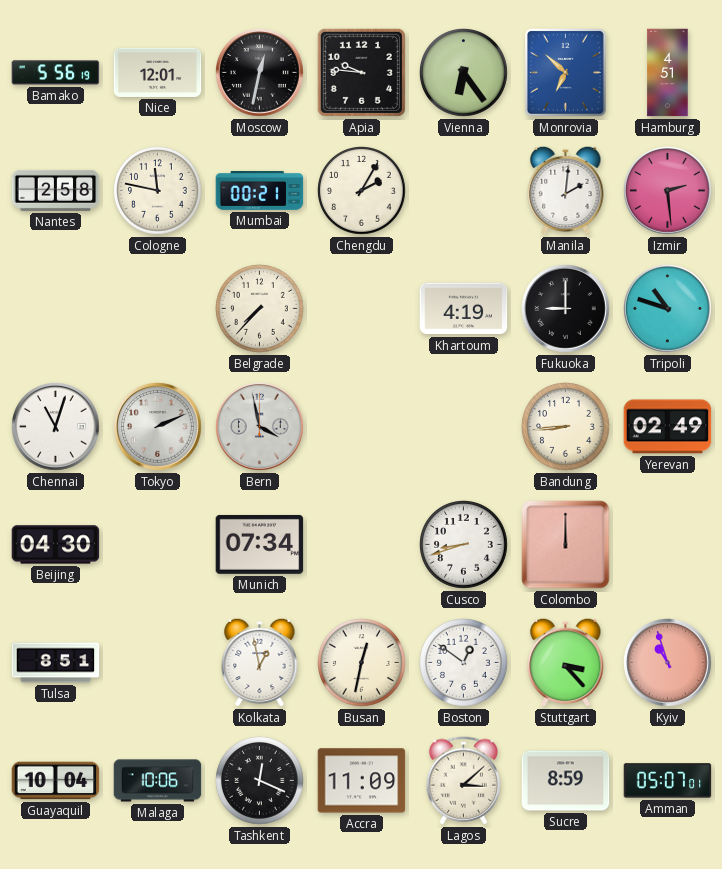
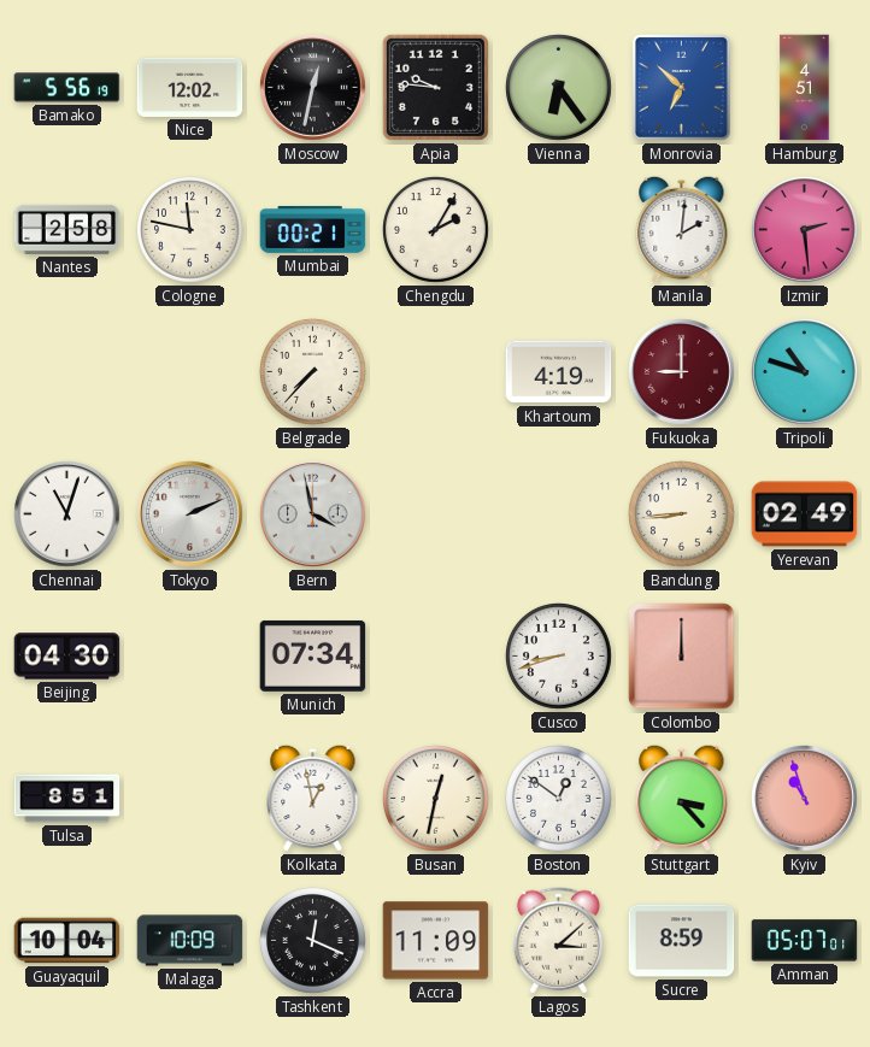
Nice: 12:01 -> 12:02 (190, 87)
Fukuoka dial: black -> burgundy (682, 372)
Malaga: 10:06 -> 10:09 (190, 941)
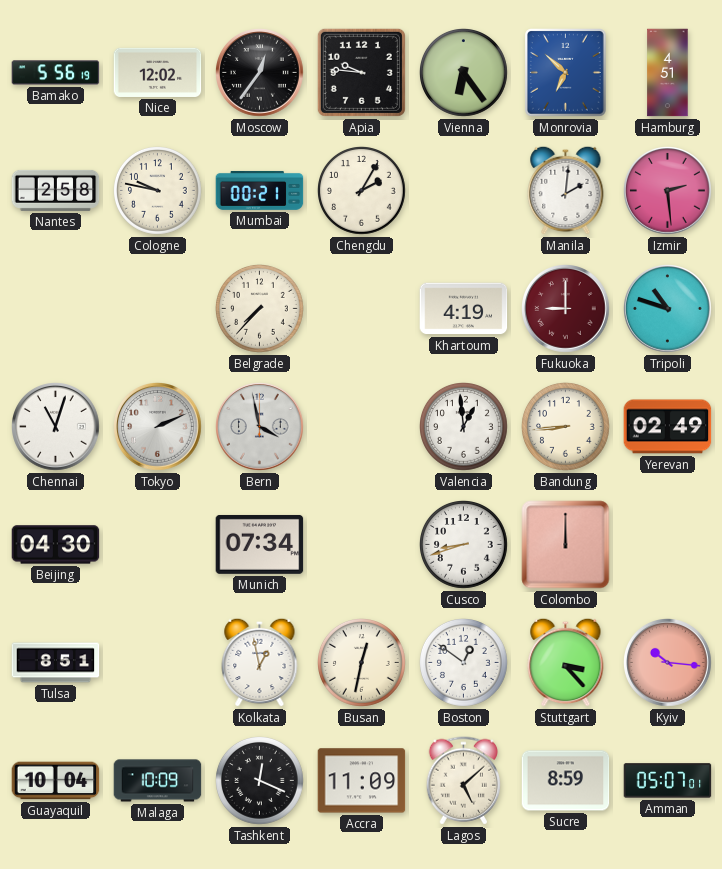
Moscow: 12:32 -> 12:36 (260, 73)
Cologne: 11:47 -> 9:47 (158, 191)
Valencia: none -> 12:59 (464, 427)
Kyiv: 10:57 -> 10:16 (668, 663)
Lagos: 3:08 -> 5:08 (463, 781)
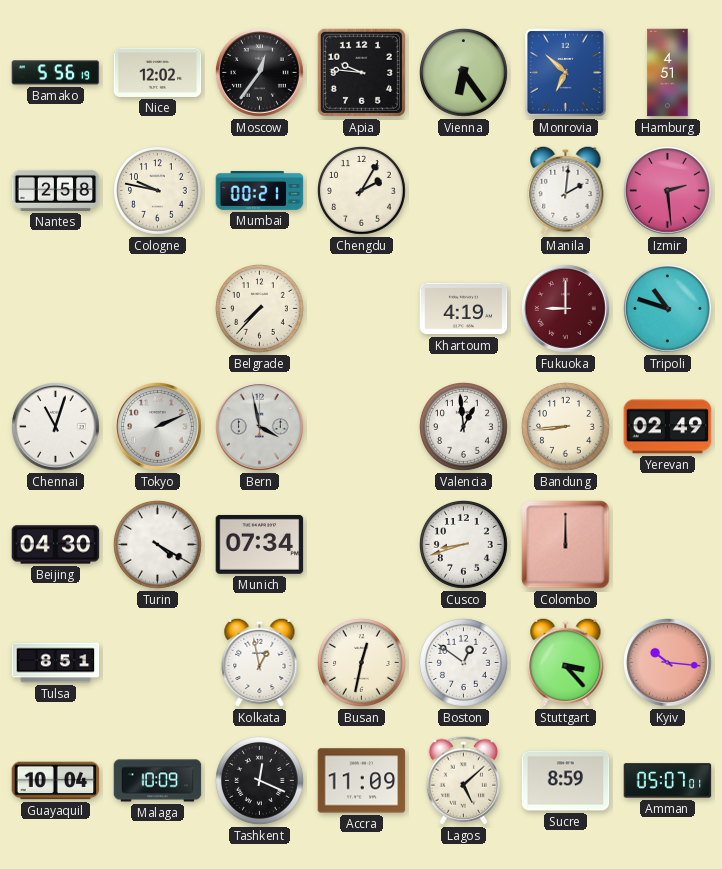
Turin: none -> 4:20 (158, 545)
